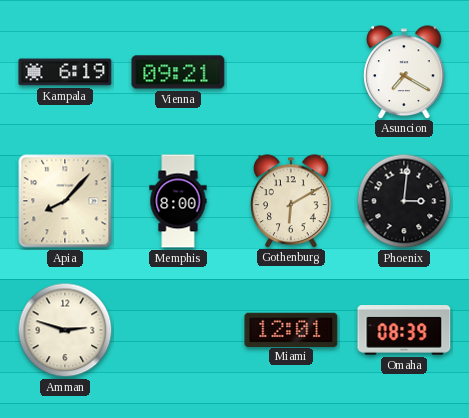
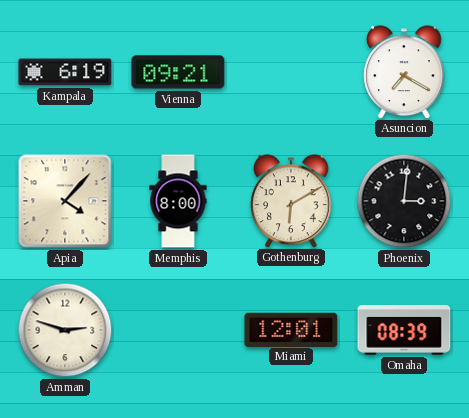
Apia: 8:07 -> 4:07 (65, 201)
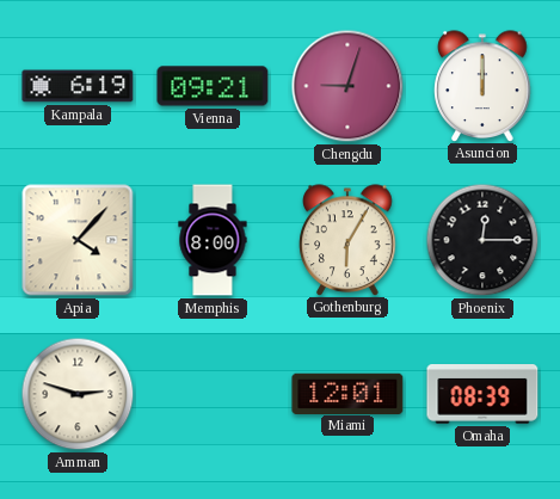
Chengdu: none -> 9:03 (347, 86)
Asuncion: 7:20 -> 12:00 (482, 86)
Gothenburg: 6:10 -> 6:05 (347, 240)
Phoenix: 3:01 -> 12:15 (482, 240)
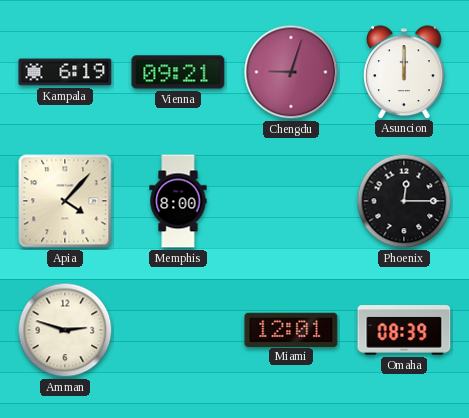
Gothenburg: 6:05 -> none (347, 240)
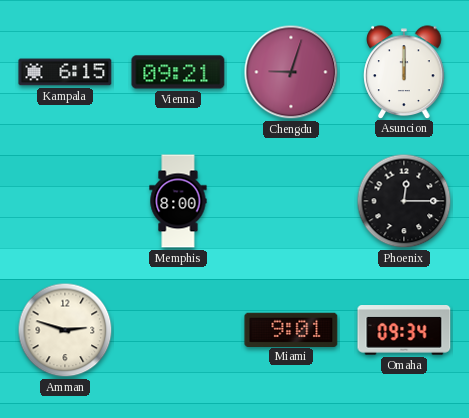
Kampala: 6:19 -> 6:15 (65, 72)
Apia: 4:07 -> none (65, 201)
Miami: 12:01 -> 9:01 (291, 329)
Omaha: 08:39 -> 09:34 (404, 331)
